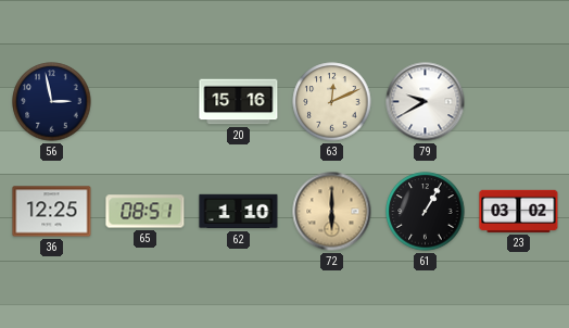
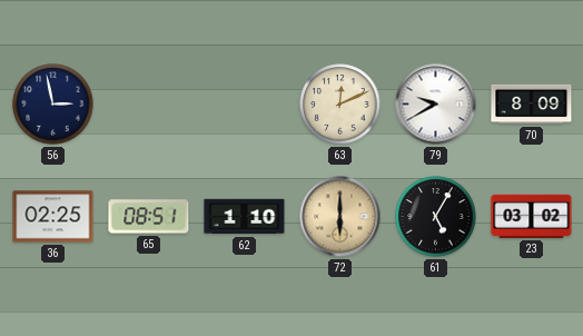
20: 15:16 -> none (239, 102)
70: none -> 8:09 (532, 105)
36: 12:25 -> 02:25 (53, 217)
61: 1:05 -> 5:05 (436, 217)
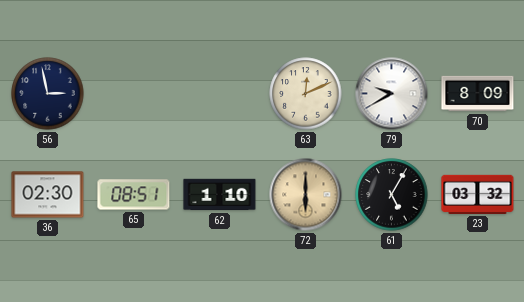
36: 02:25 -> 02:30 (48, 195)
23: 03:02 -> 03:32 (478, 194)
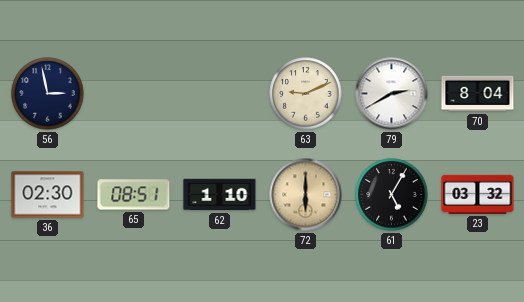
63: 12:11 -> 9:11 (306, 94)
79: 9:40 -> 2:40 (392, 94)
70: 8:09 -> 8:04 (478, 94)
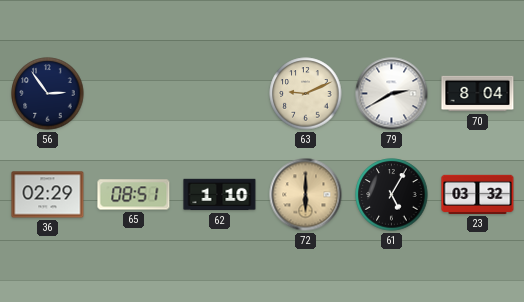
56: 2:58 -> 2:54 (48, 94)
36: 02:30 -> 02:29 (48, 195)
